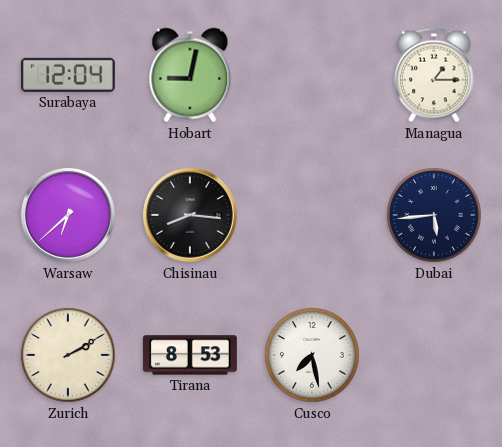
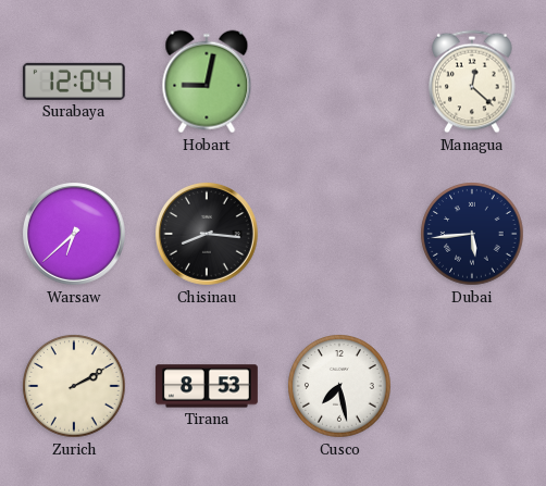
Managua: 1:15 -> 12:22 (472, 82)
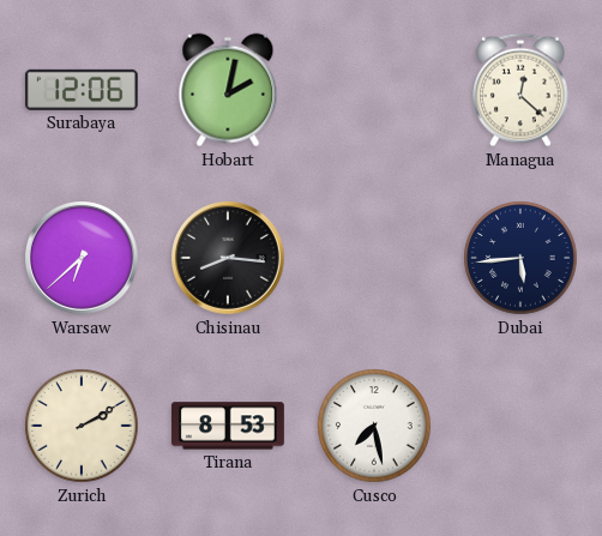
Surabaya: 12:04 -> 12:06 (82, 90)
Hobart: 9:02 -> 2:02 (228, 90)
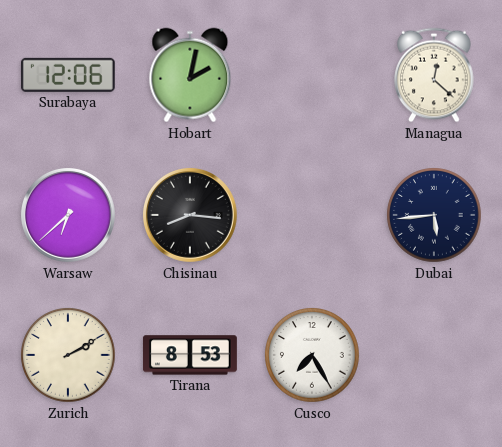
Cusco: 7:28 -> 7:25 (312, 355)
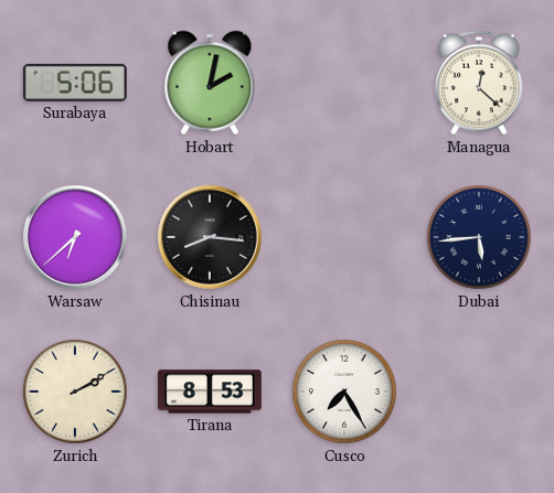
Surabaya: 12:06 -> 5:06 (75, 83)
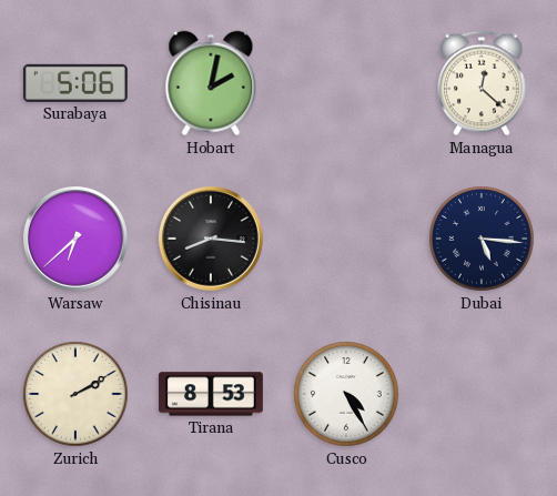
Dubai: 5:44 -> 5:16 (482, 239)
Cusco: 7:25 -> 4:25 (346, 394)
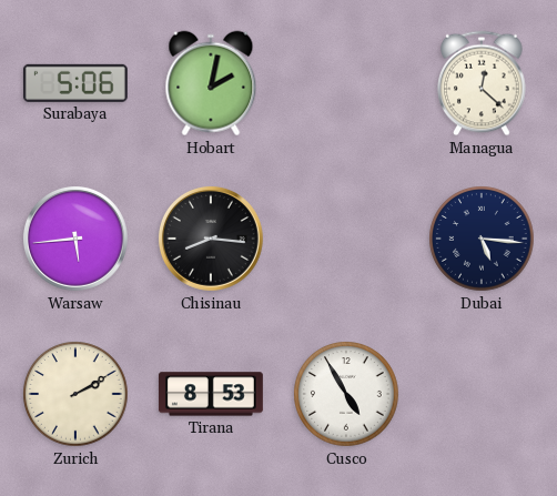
Warsaw: 6:38 -> 5:44 (77, 240)
Cusco: 4:25 -> 4:55 (346, 394)
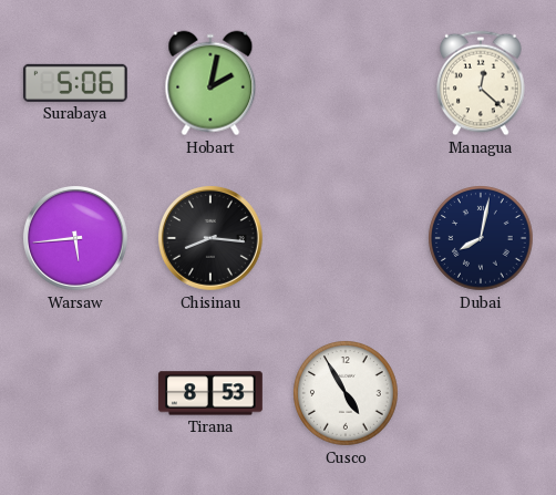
Dubai: 5:16 -> 8:02 (481, 238)
Zurich: 2:10 -> none (75, 394)
